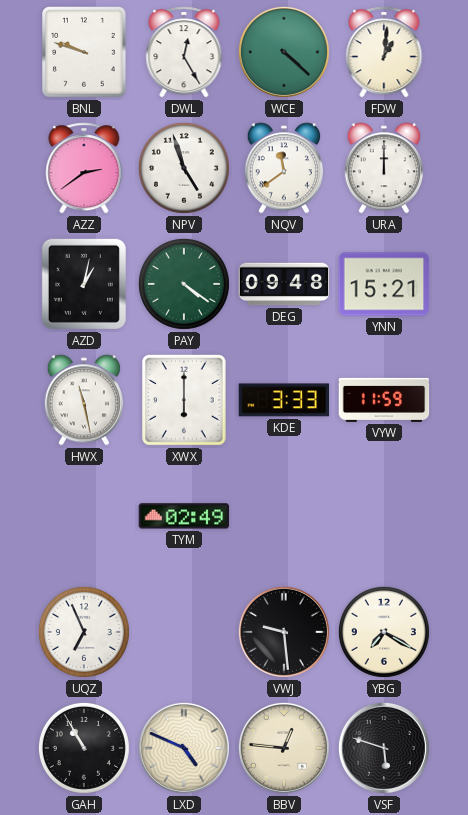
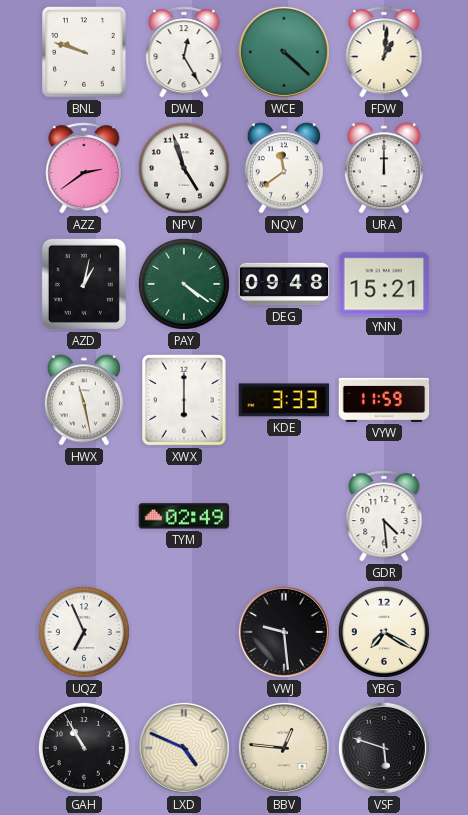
GDR: none -> 4:29 (384, 516)
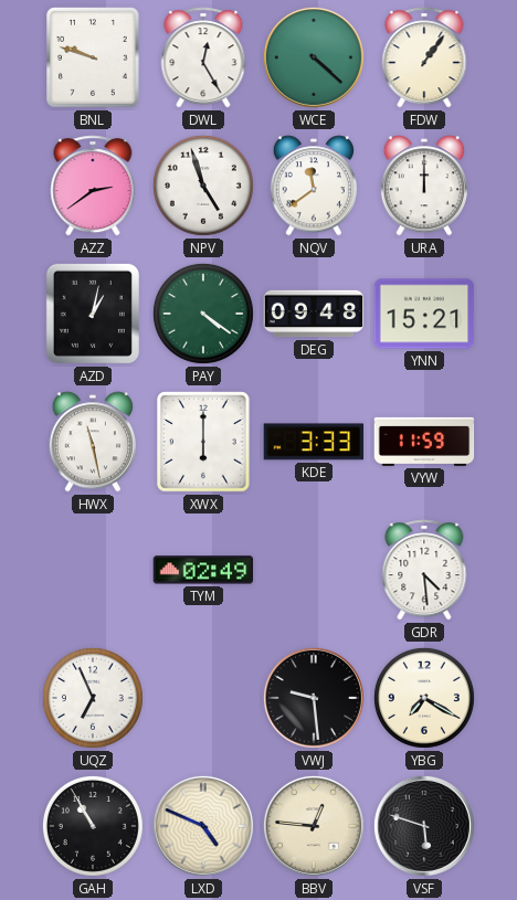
FDW: 1:01 -> 1:06 (424, 57)
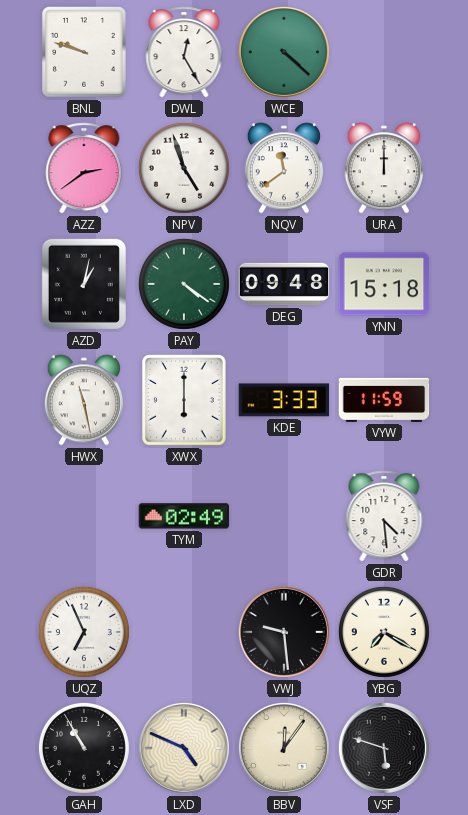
FDW: 1:06 -> none (424, 57)
YNN: 15:21 -> 15:18 (384, 284)
BBV: 12:46 -> 12:06 (284, 748)
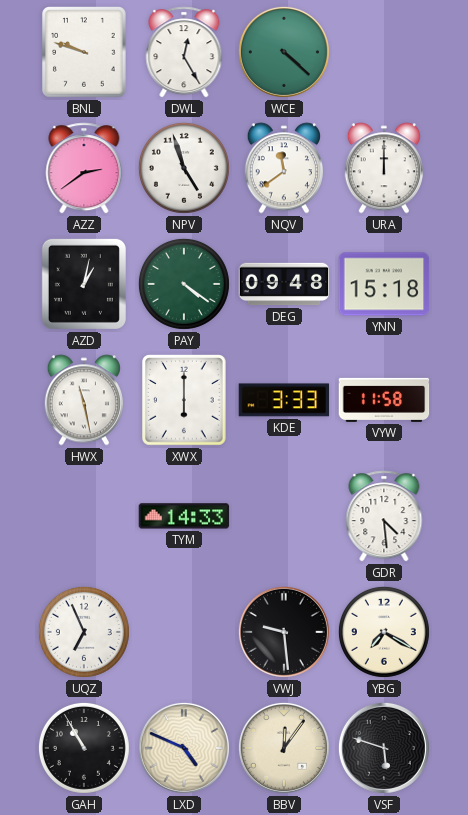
VYW: 11:59 -> 11:58 (384, 400)
TYM: 02:49 -> 14:33 (184, 516)
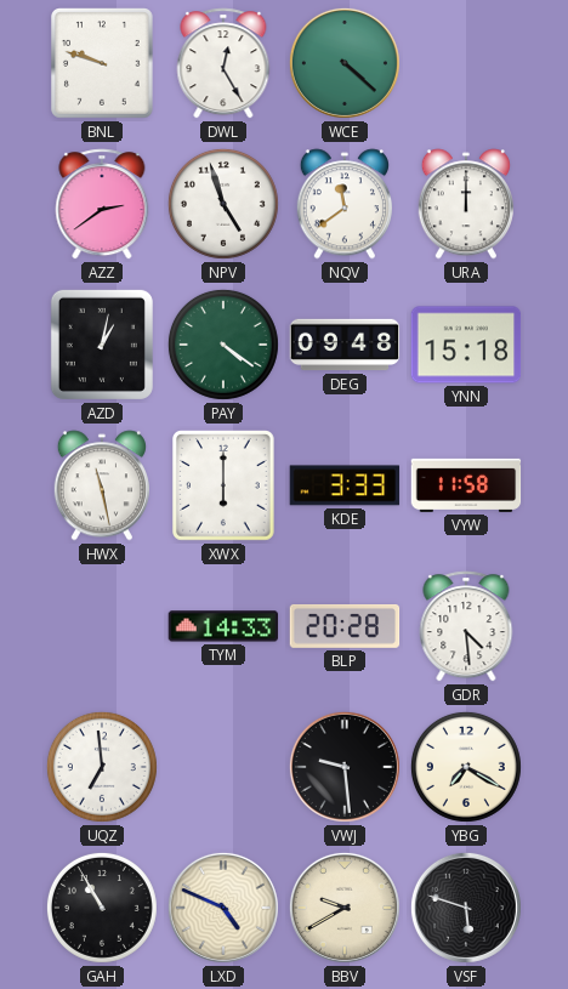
BLP: none -> 20:28 (345, 626)
UQZ: 6:56 -> 6:59 (102, 767)
BBV: 12:06 -> 9:40 (345, 908)
